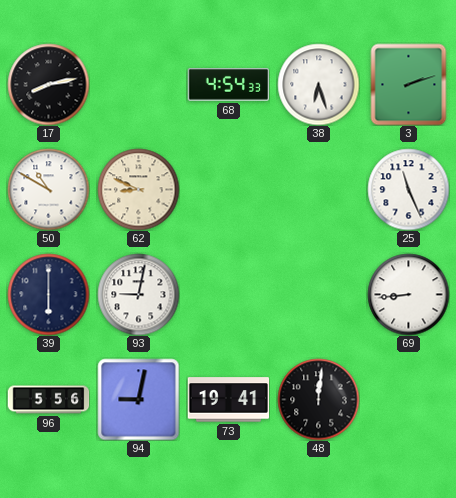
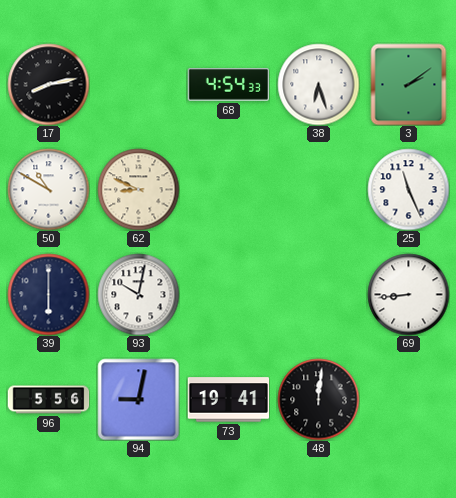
3: 2:12 -> 2:09 (409, 84)
93: 9:02 -> 10:02 (138, 294)
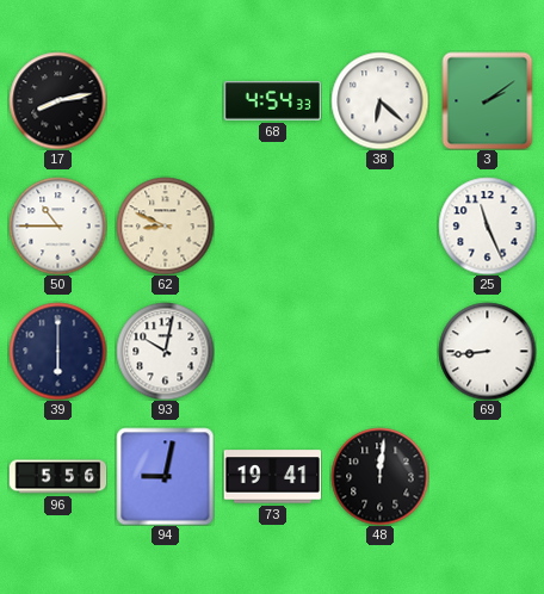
38: 6:27 -> 6:22 (379, 100)
50: 10:50 -> 10:45 (57, 225)
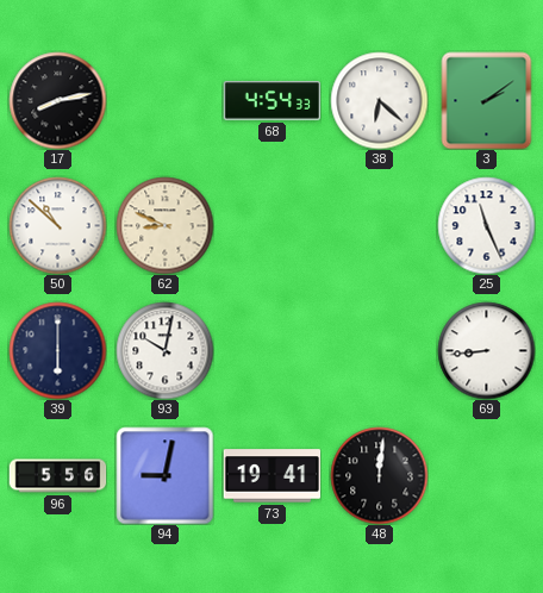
50: 10:45 -> 10:52 (57, 225)
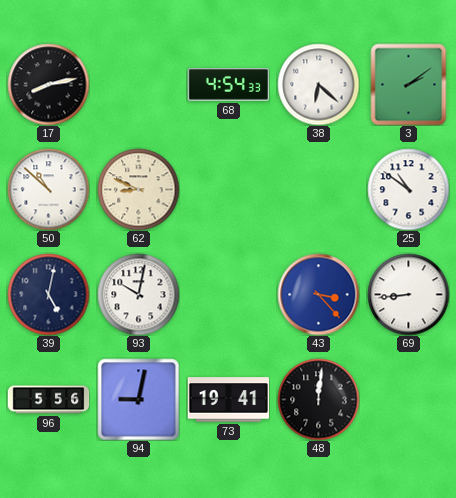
25: 11:26 -> 10:51 (408, 189)
39: 6:00 -> 5:02 (48, 294)
43: none -> 3:23 (318, 294)
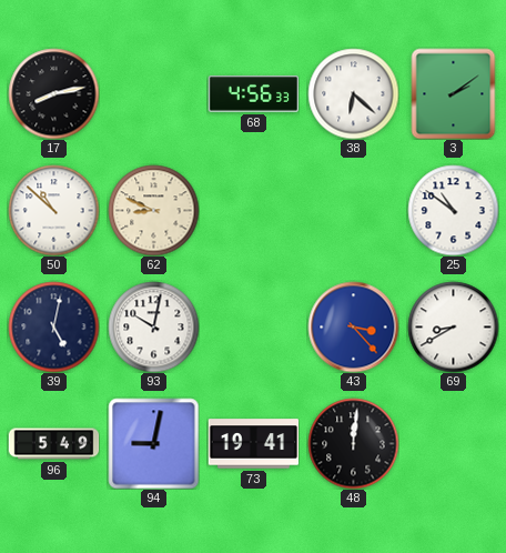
68: 4:54 -> 4:56 (253, 94)
69: 8:44 -> 8:40 (453, 326)
96: 5:56 -> 5:49 (53, 444)
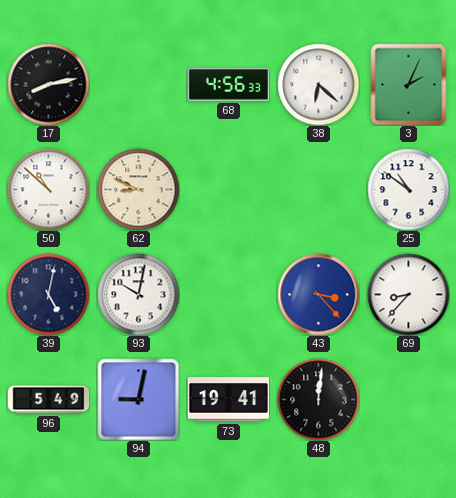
3: 2:09 -> 2:04 (409, 84)
69: 8:40 -> 8:37 (408, 294)
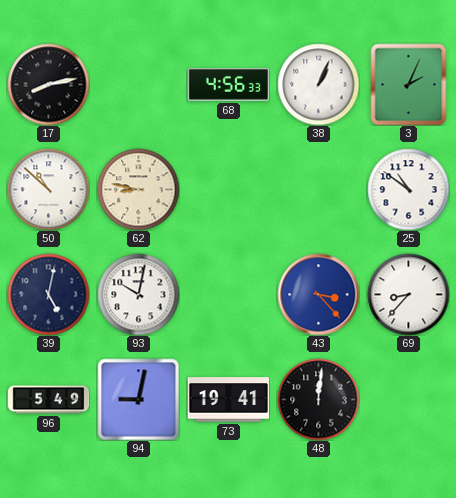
38: 6:22 -> 1:04 (318, 84)
62: 8:49 -> 8:47 (138, 189)
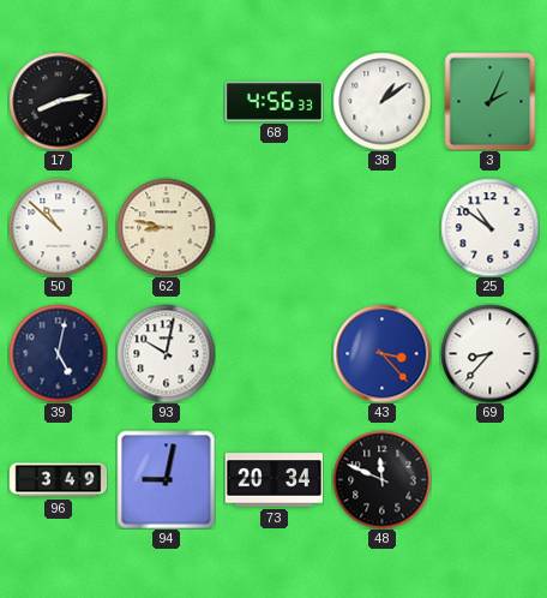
38: 1:04 -> 1:09 (381, 101)
96: 5:49 -> 3:49 (58, 480)
73: 19:41 -> 20:34 (273, 480)
48: 12:01 -> 11:49 (381, 479)
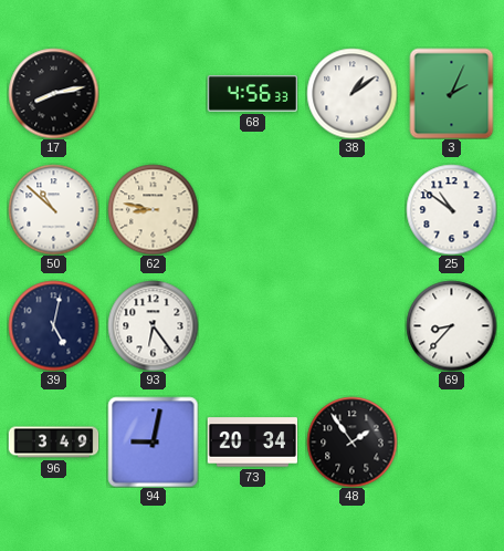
93: 10:02 -> 6:24 (153, 325)
43: 3:23 -> none (381, 353)
48: 11:49 -> 1:54 (351, 441)
